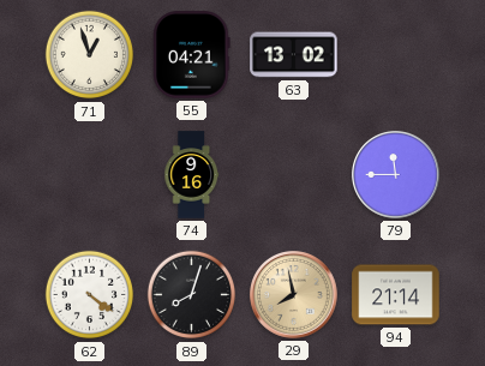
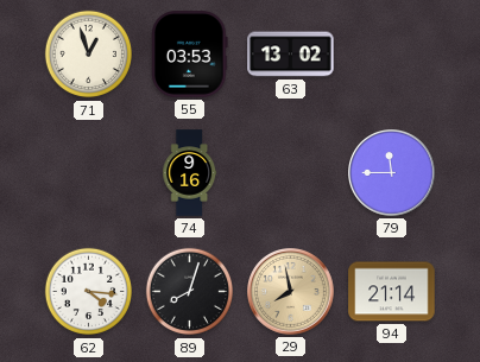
55: 04:21 -> 03:53 (190, 55)
62: 4:21 -> 4:16 (89, 292)
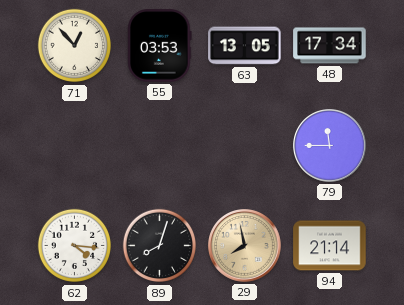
71: 12:57 -> 12:53 (75, 46)
63: 13:02 -> 13:05 (245, 46)
48: none -> 17:34 (330, 46)
74: 9:16 -> none (190, 173)
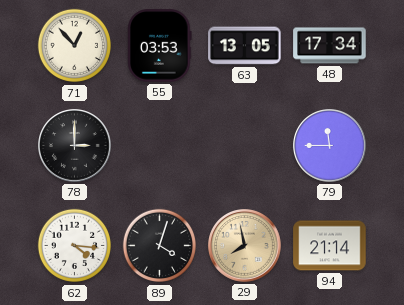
78: none -> 3:00 (75, 146)
89: 8:03 -> 4:03 (160, 246)
